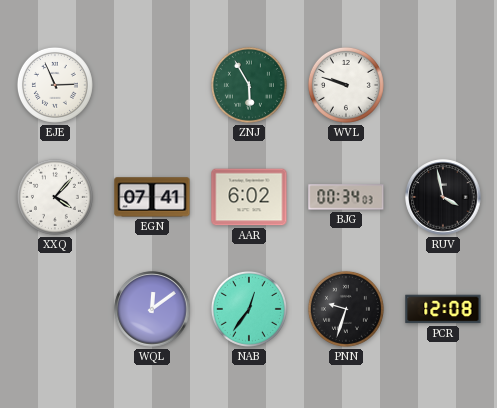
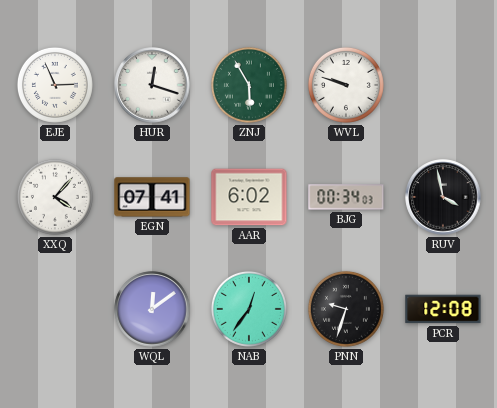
HUR: none -> 12:18 (152, 85)
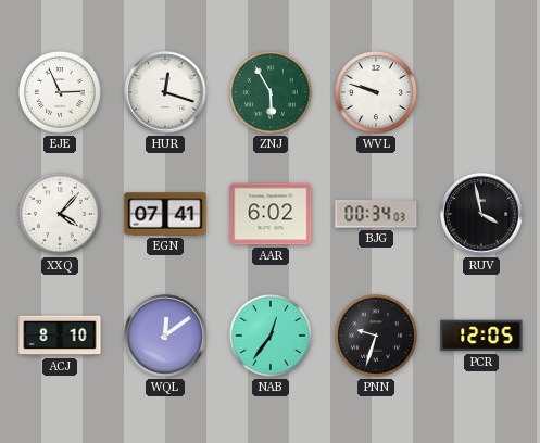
ACJ: none -> 8:10 (60, 336)
PCR: 12:08 -> 12:05 (481, 336)
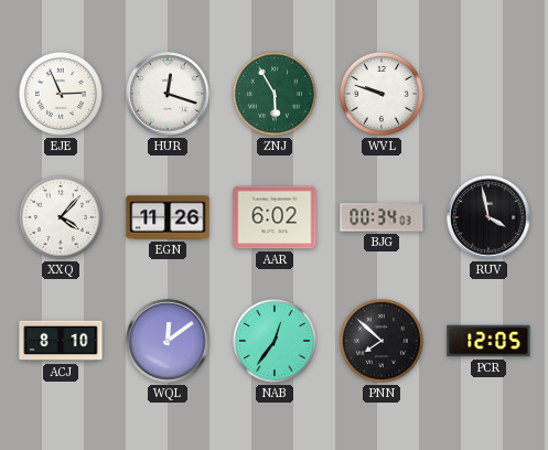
EGN: 07:41 -> 11:26 (168, 217)
PNN: 9:33 -> 7:52 (382, 341)
